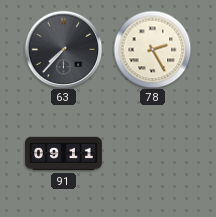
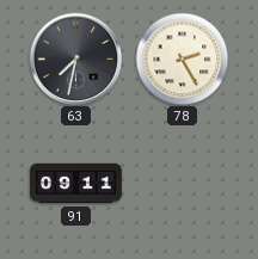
63: 7:37 -> 7:32 (75, 58)
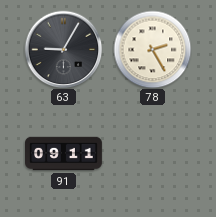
63: 7:32 -> 9:05 (63, 49)
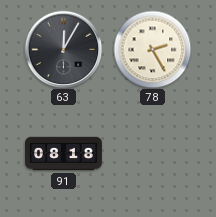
63: 9:05 -> 12:05 (63, 49)
91: 09:11 -> 08:18 (64, 154)
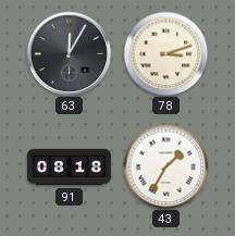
78: 2:25 -> 3:12 (165, 53)
43: none -> 1:35 (165, 166)
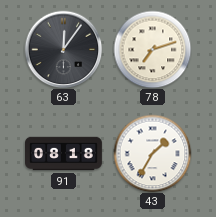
63: 12:05 -> 12:06 (63, 49)
78: 3:12 -> 7:12 (152, 49)
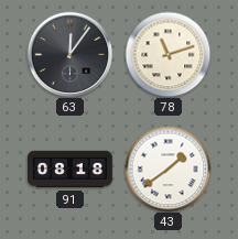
78: 7:12 -> 11:12 (167, 54)
43: 1:35 -> 1:39 (167, 169)
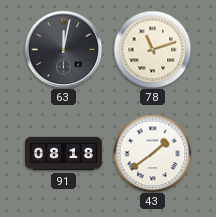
63: 12:06 -> 12:02 (63, 49)
